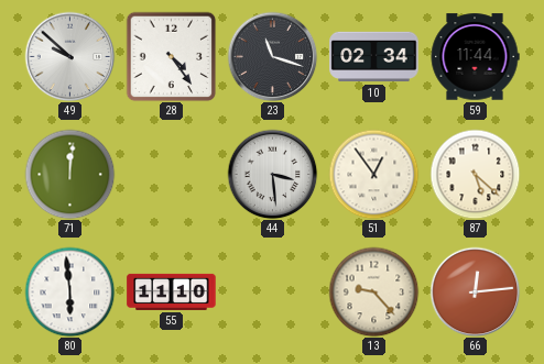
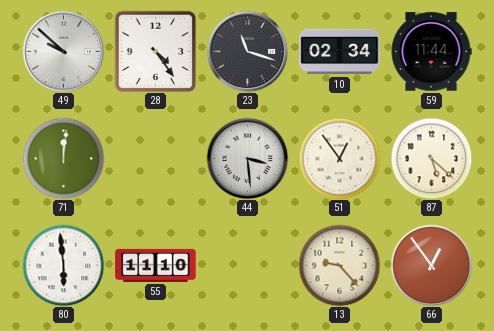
66: 12:14 -> 12:54 (431, 265)
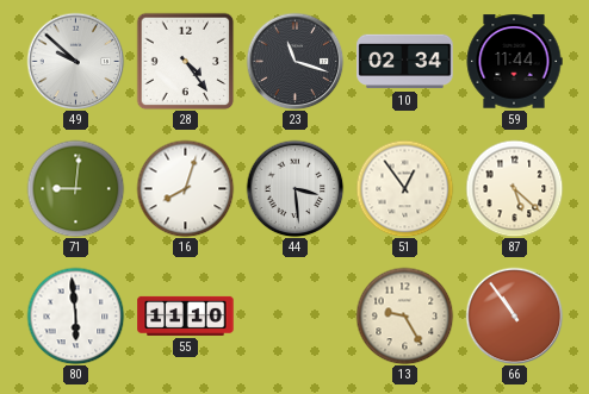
71: 12:01 -> 9:01 (75, 188)
16: none -> 8:03 (185, 188)
13: 9:23 -> 9:25 (404, 315)
66: 12:54 -> 10:54 (514, 315)
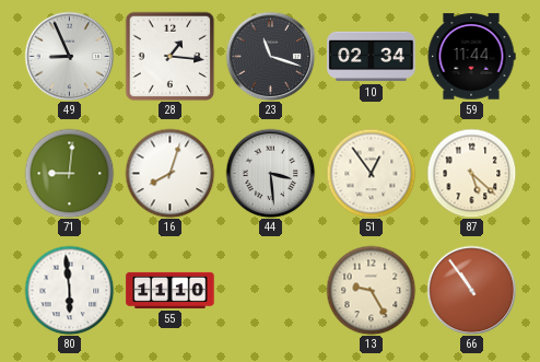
49: 9:52 -> 8:56 (69, 56)
28: 4:24 -> 1:16 (169, 56)
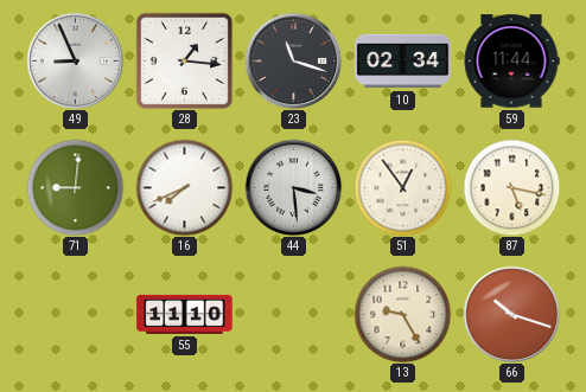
16: 8:03 -> 7:41 (184, 187)
87: 5:22 -> 5:17 (511, 187)
80: 5:59 -> none (69, 290)
66: 10:54 -> 10:18 (511, 314)
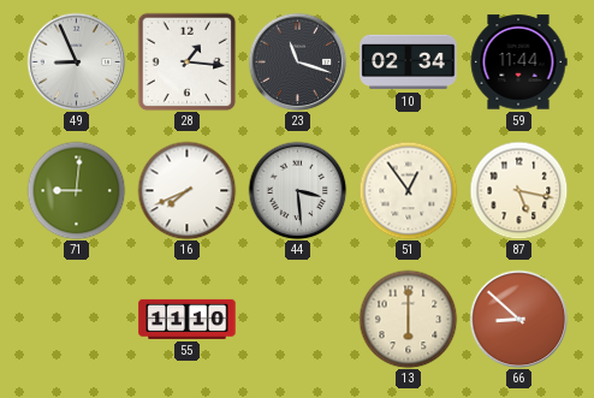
13: 9:25 -> 6:00 (408, 319)
66: 10:18 -> 8:52 (518, 319)
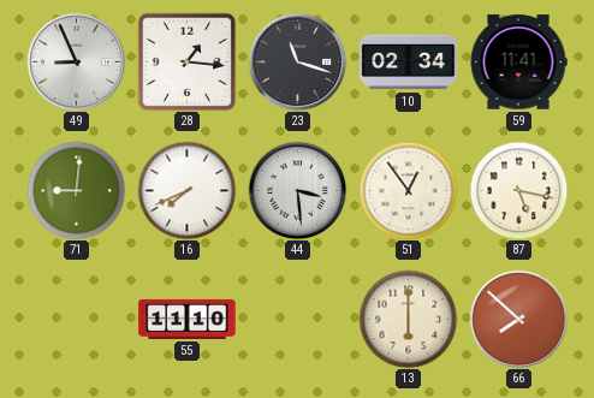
59: 11:44 -> 11:41 (518, 63)
66: 8:52 -> 7:52 (518, 319)
